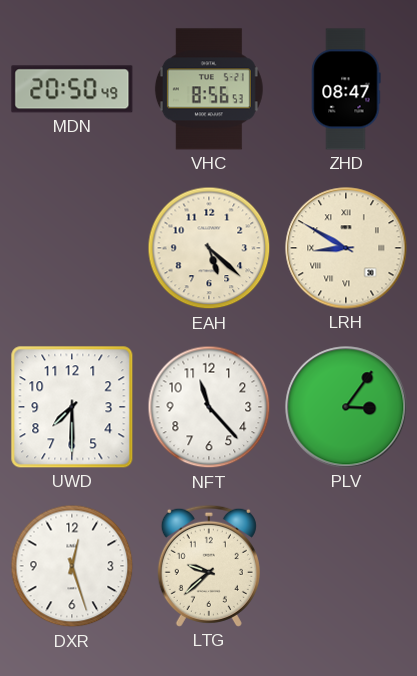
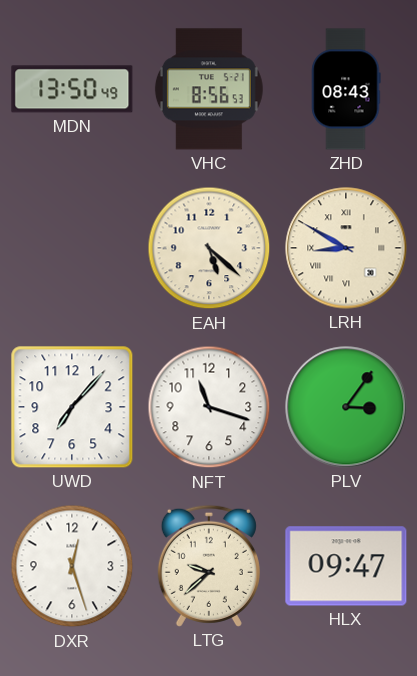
MDN: 20:50 -> 13:50 (72, 89)
ZHD: 08:47 -> 08:43 (346, 89)
UWD: 7:30 -> 7:07 (72, 407)
NFT: 11:23 -> 11:18 (209, 407)
HLX: none -> 09:47 (346, 566)
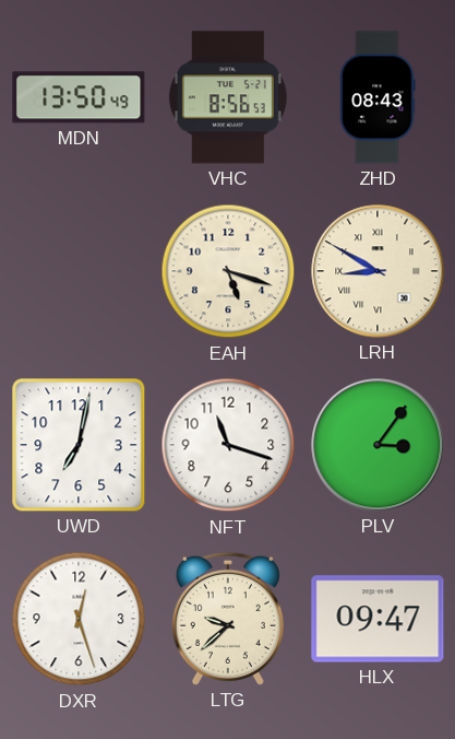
EAH: 5:22 -> 5:18 (228, 271)
UWD: 7:07 -> 7:02 (79, 445)
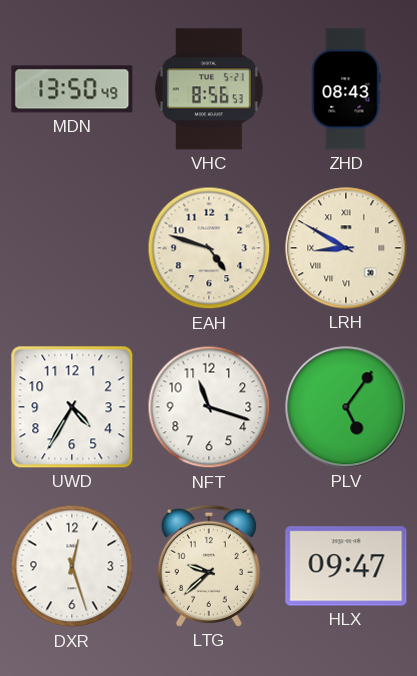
EAH: 5:18 -> 4:48 (209, 248)
UWD: 7:02 -> 4:35 (72, 407)
PLV: 3:06 -> 5:06 (346, 407)
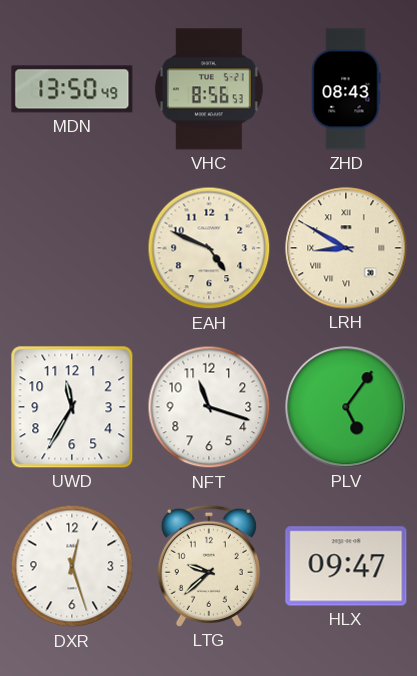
EAH: 4:48 -> 4:49 (209, 248)
UWD: 4:35 -> 11:35 (72, 407)
